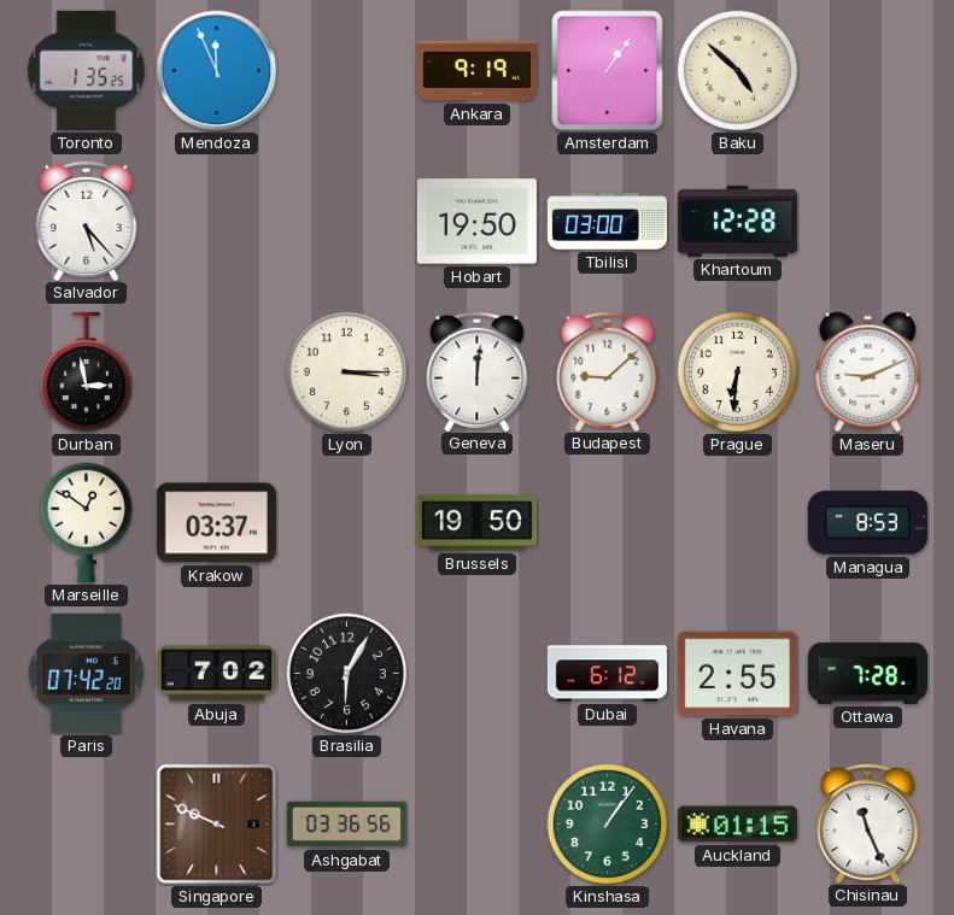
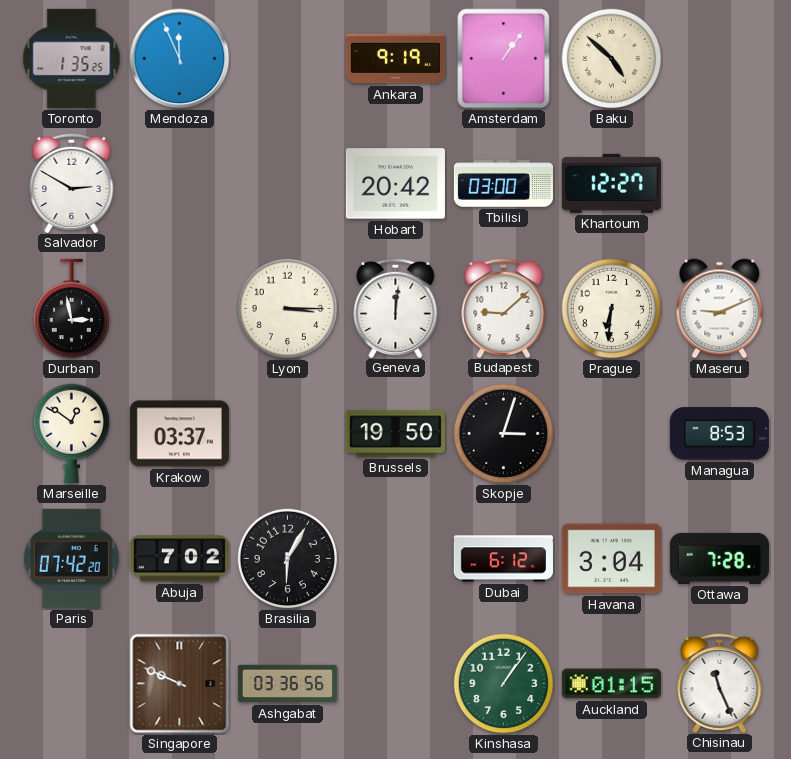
Salvador: 5:23 -> 2:50 (72, 182)
Hobart: 19:50 -> 20:42 (395, 184)
Khartoum: 12:28 -> 12:27 (611, 183)
Skopje: none -> 3:03 (504, 434)
Havana: 2:55 -> 3:04 (611, 559)
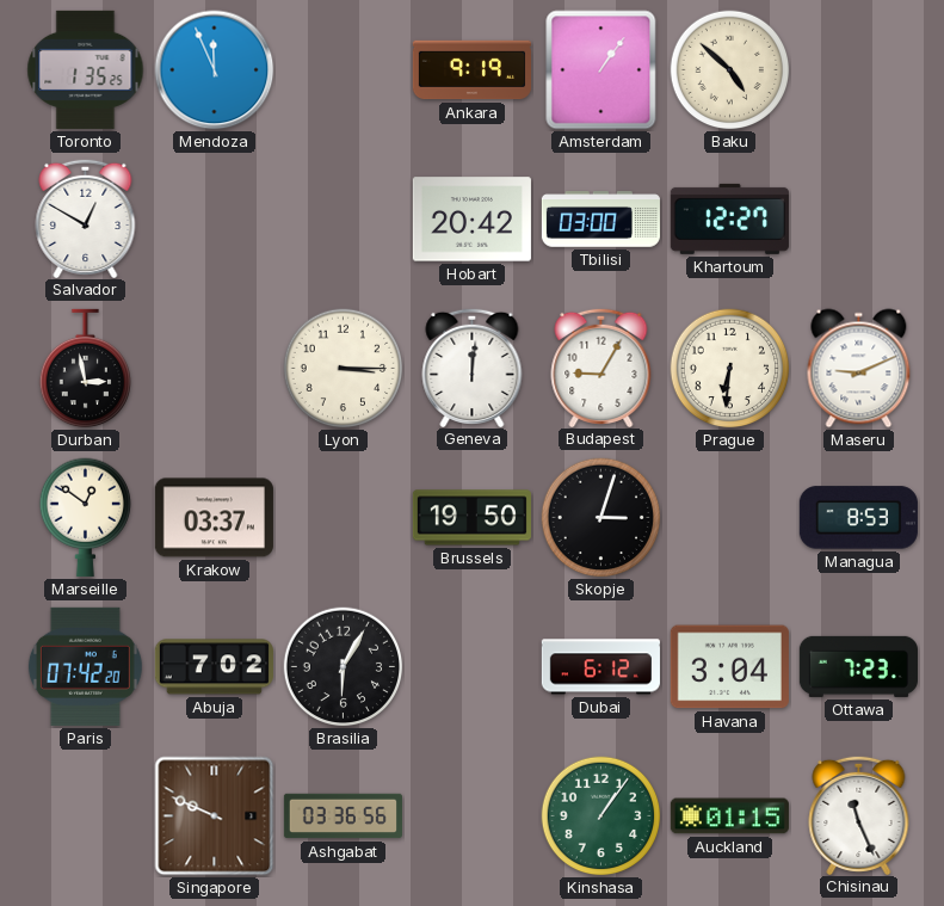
Salvador: 2:50 -> 12:50 (86, 217)
Budapest: 9:08 -> 9:05 (601, 366)
Ottawa: 7:28 -> 7:23 (858, 666)
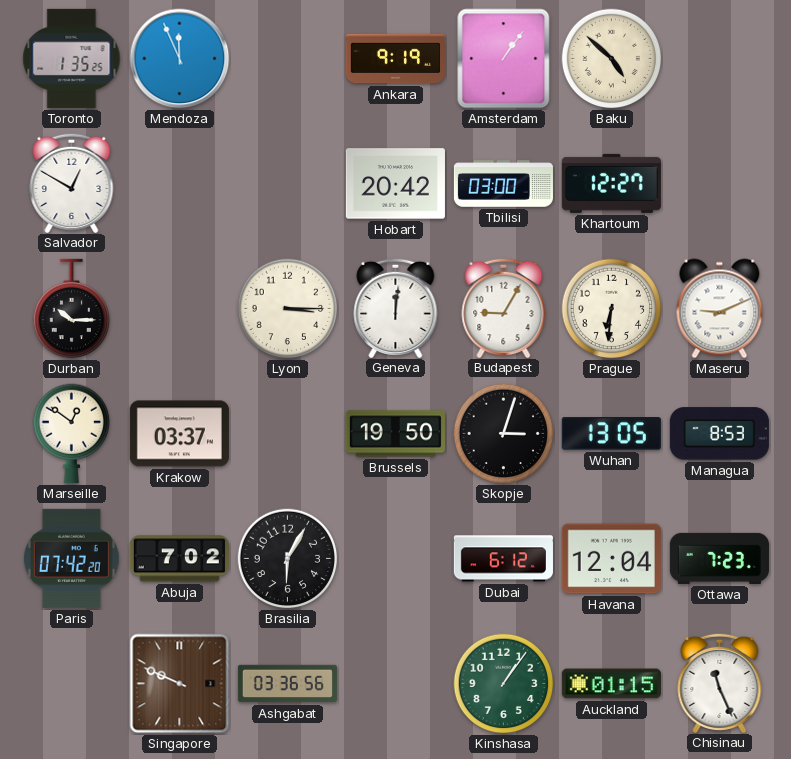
Durban: 2:58 -> 10:15 (71, 309)
Wuhan: none -> 13:05 (611, 434)
Havana: 3:04 -> 12:04 (611, 559)
